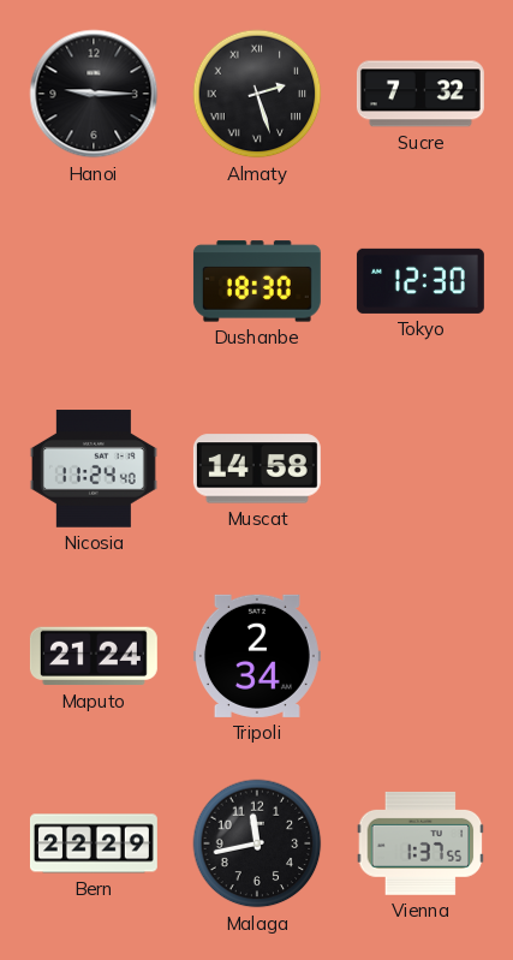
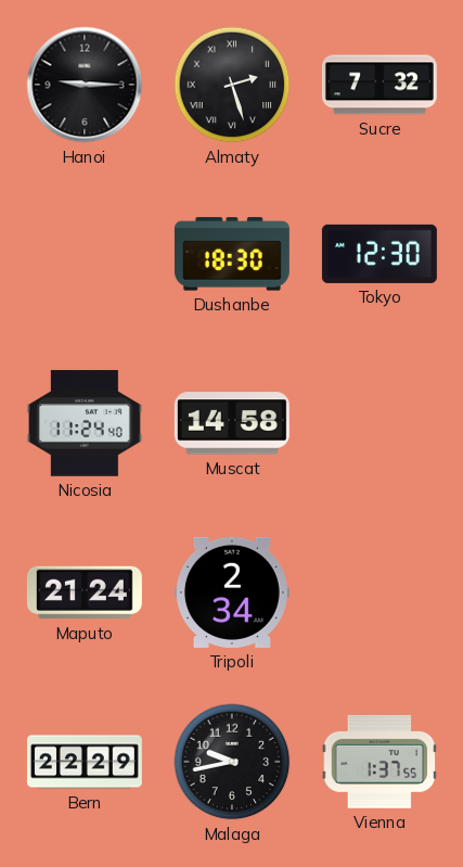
Malaga: 11:43 -> 9:43 (232, 762)
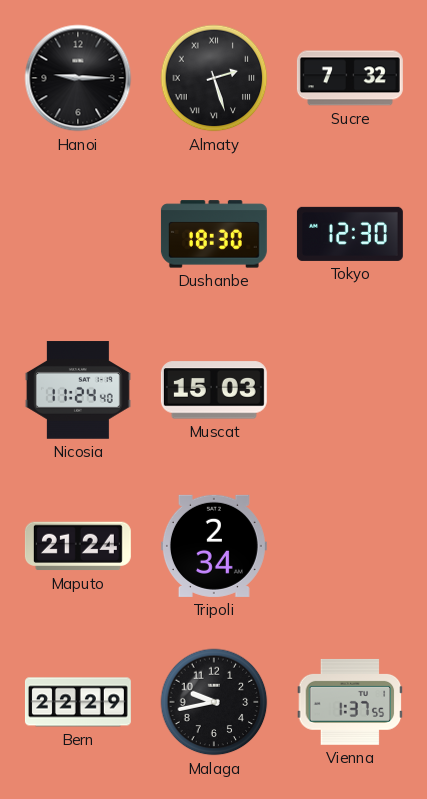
Muscat: 14:58 -> 15:03 (214, 390)
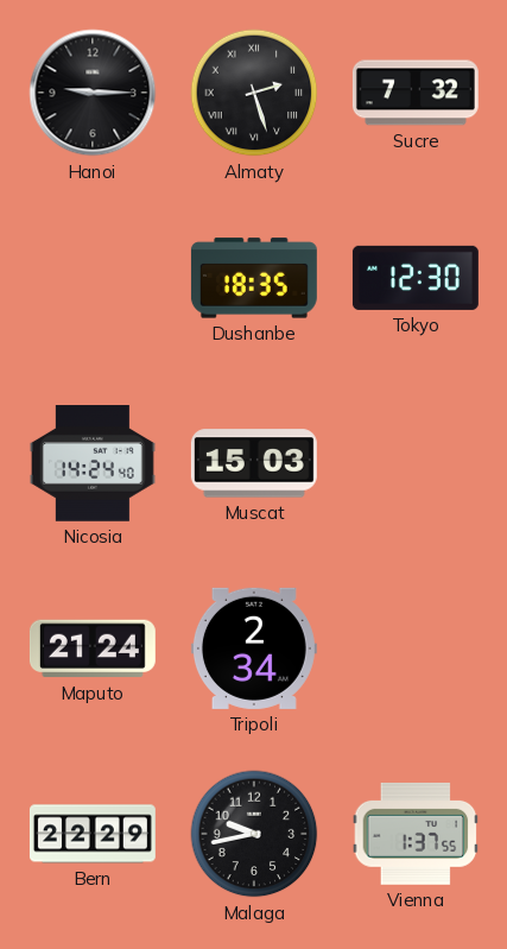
Dushanbe: 18:30 -> 18:35 (254, 278)
Nicosia: 11:24 -> 14:24 (93, 463)
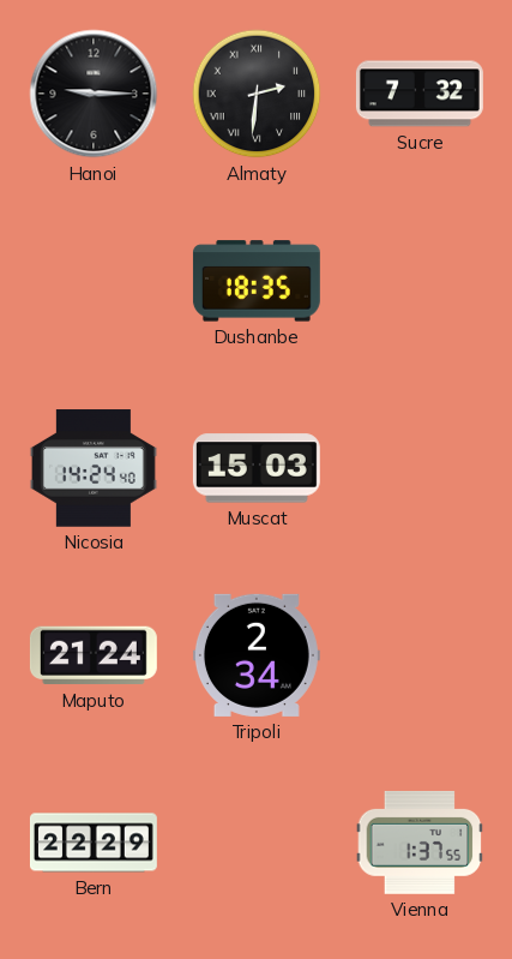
Almaty: 2:27 -> 2:31 (257, 94)
Tokyo: 12:30 -> none (416, 278)
Malaga: 9:43 -> none (254, 834)
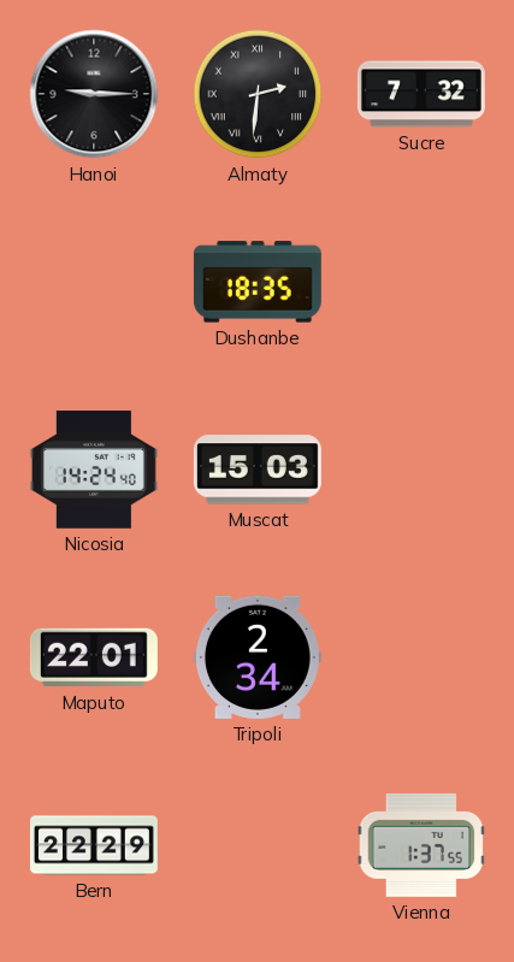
Maputo: 21:24 -> 22:01 (94, 657)
